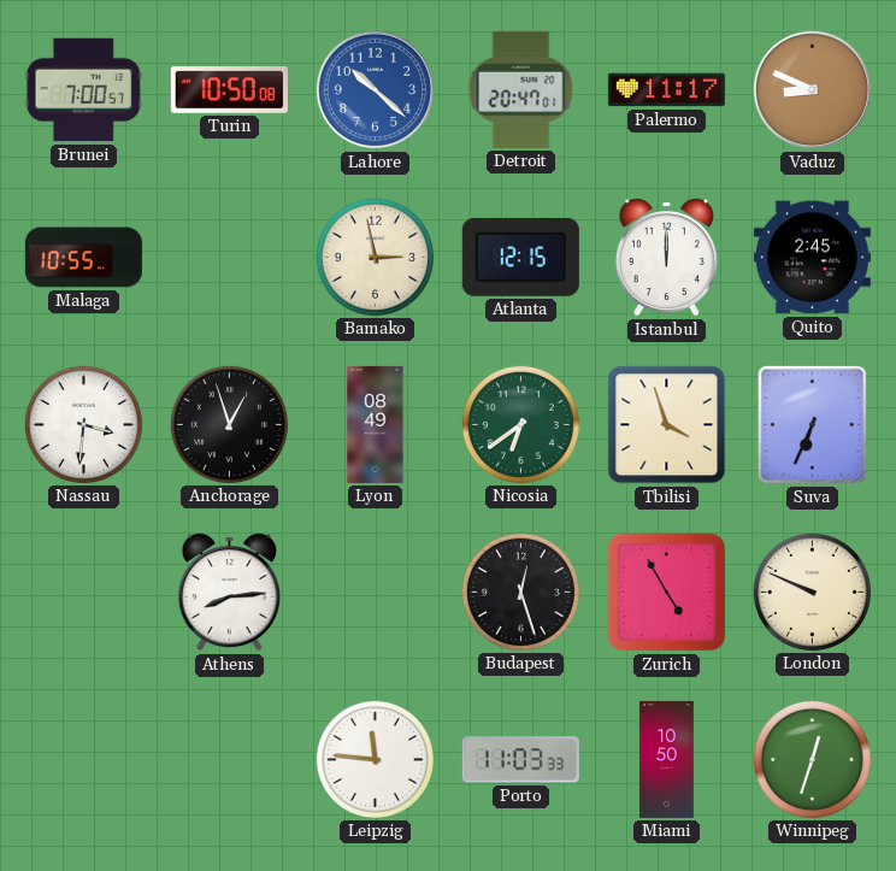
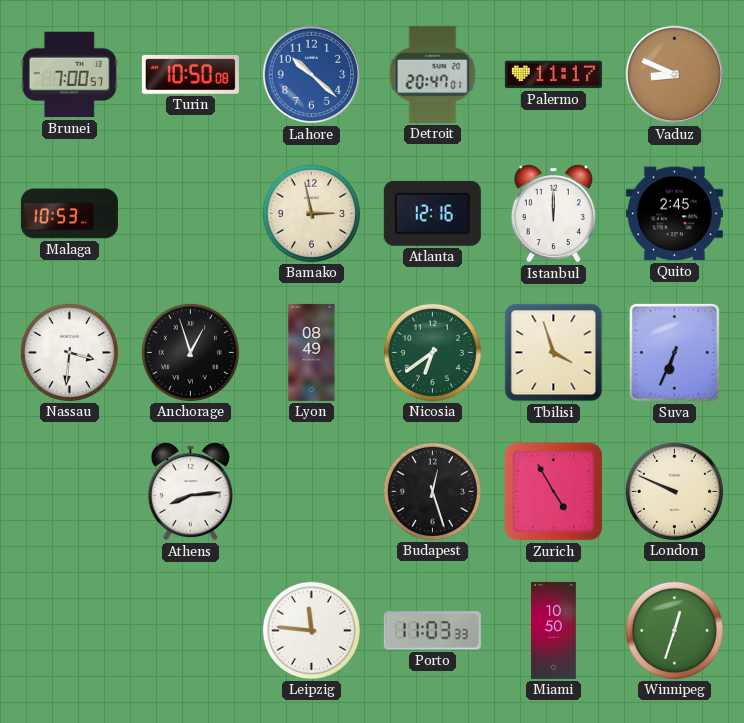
Malaga: 10:55 -> 10:53 (69, 214)
Atlanta: 12:15 -> 12:16 (432, 213)
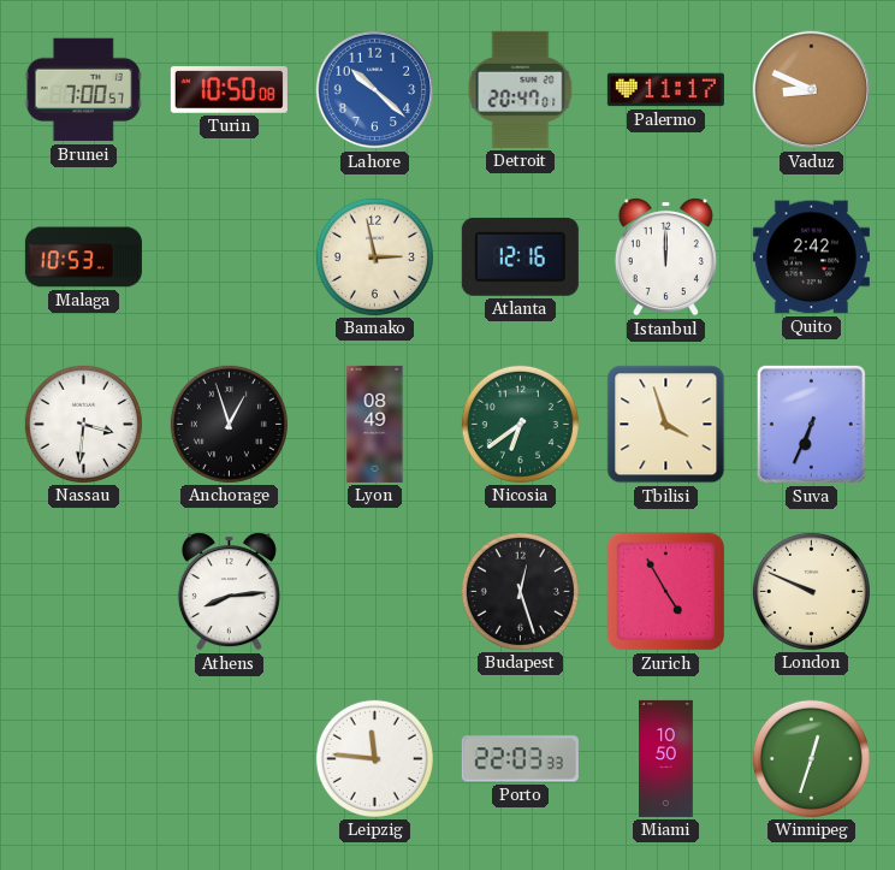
Quito: 2:45 -> 2:42 (811, 258)
Porto: 11:03 -> 22:03 (520, 759)
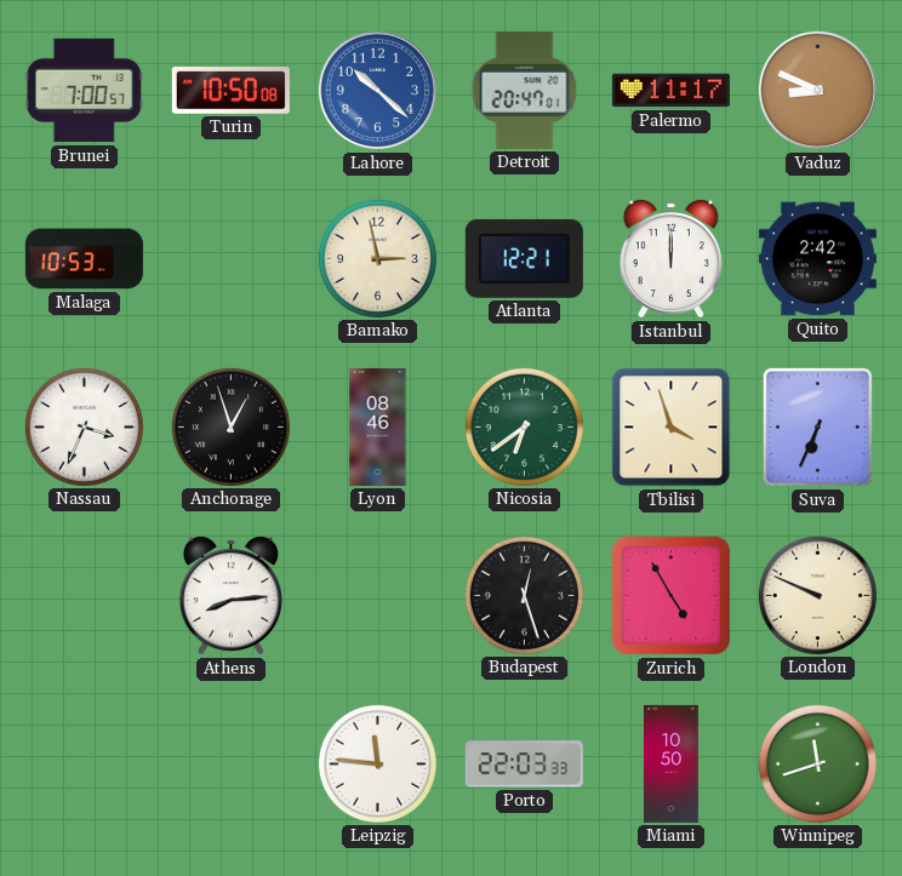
Atlanta: 12:16 -> 12:21 (524, 258)
Nassau: 3:31 -> 3:34 (84, 426)
Lyon: 08:49 -> 08:46 (378, 426)
Winnipeg: 12:33 -> 11:42 (817, 763)
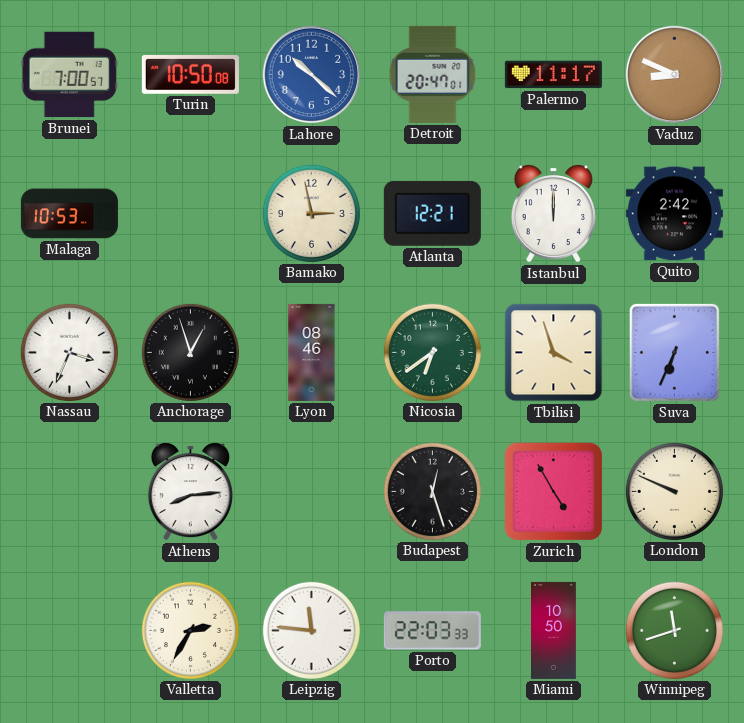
Valletta: none -> 2:35 (190, 630)
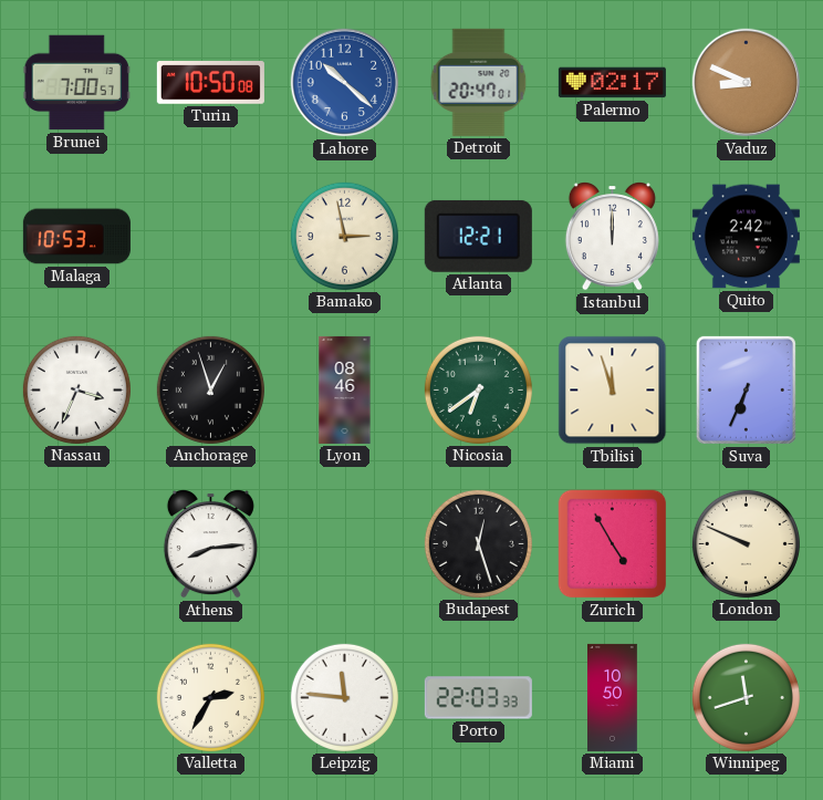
Palermo: 11:17 -> 02:17 (612, 83)
Tbilisi: 3:57 -> 11:57 (613, 391)
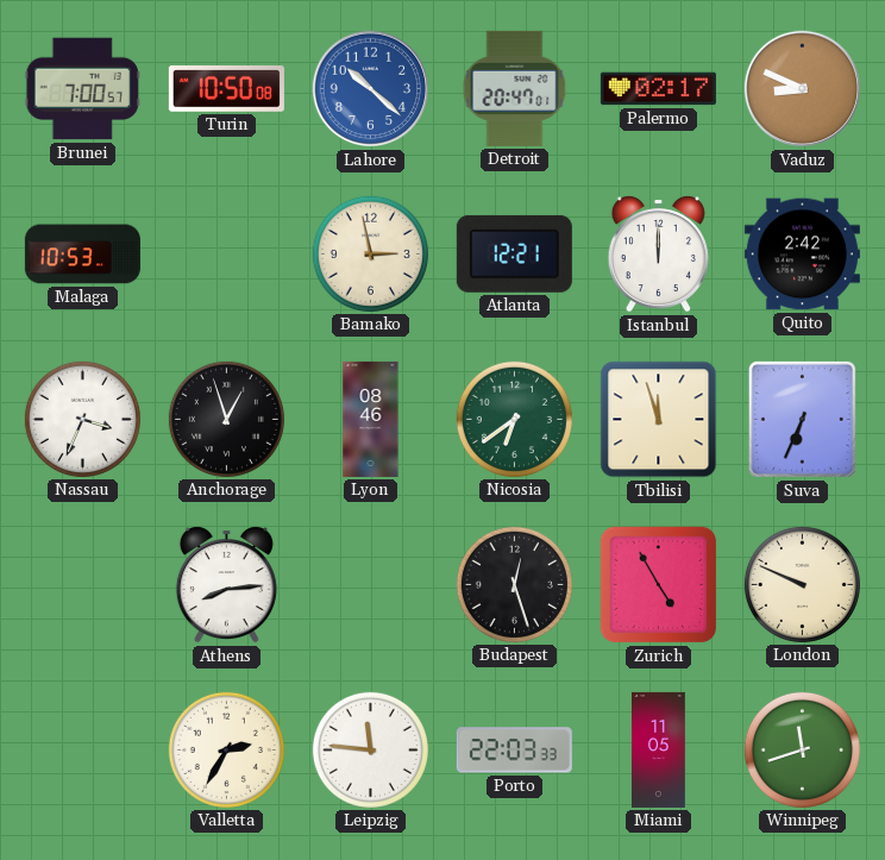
Miami: 10:50 -> 11:05 (659, 749)
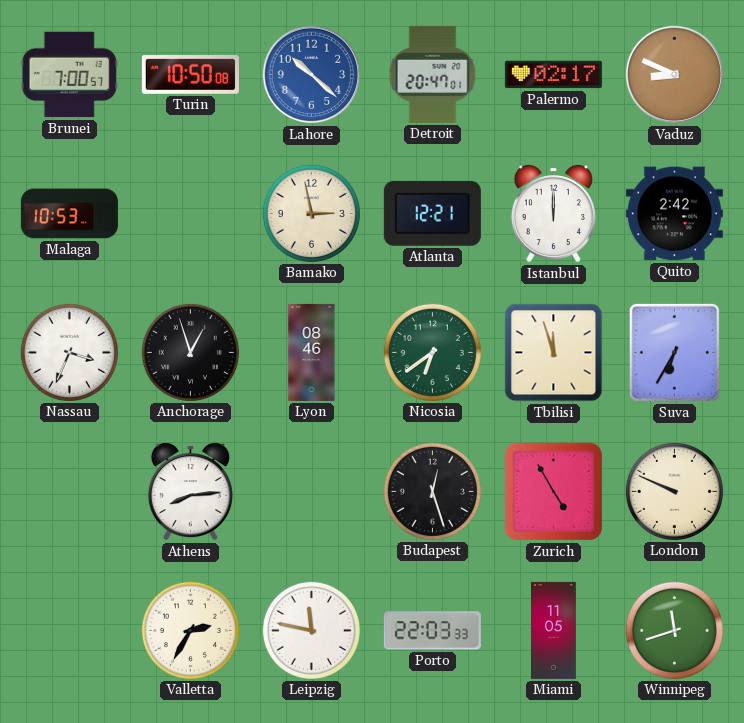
Suva: 6:34 -> 6:35 (674, 352)
Leipzig: 11:46 -> 11:47 (311, 630)
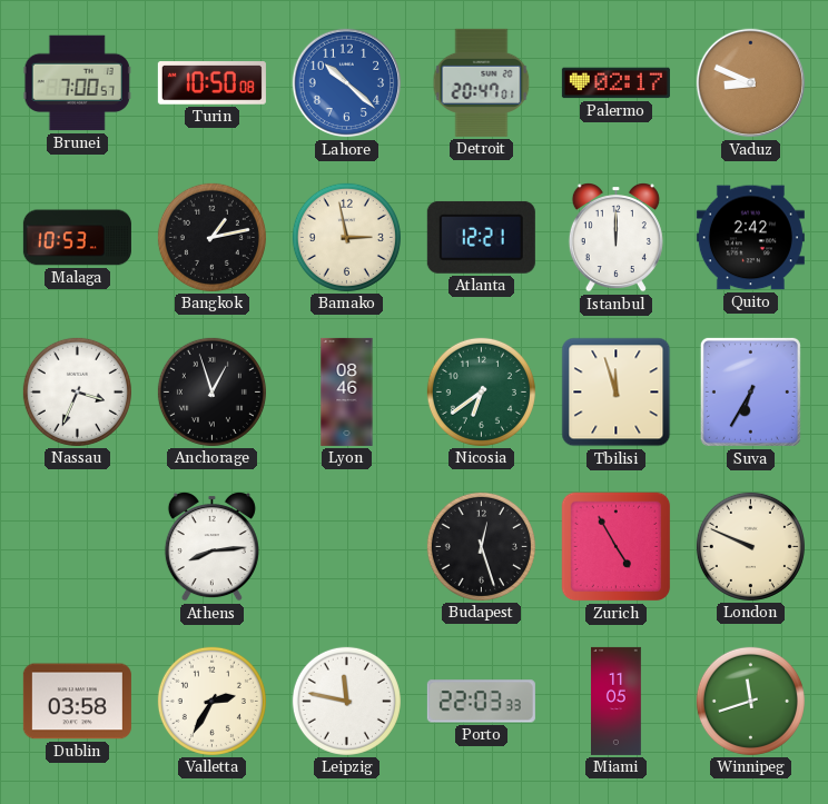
Bangkok: none -> 1:13 (211, 237)
Dublin: none -> 03:58 (77, 702)
